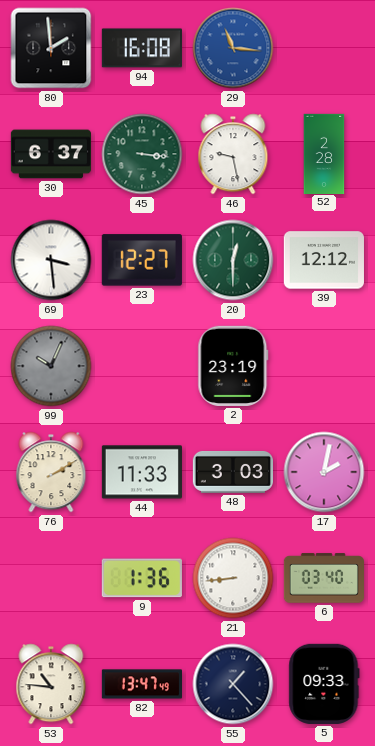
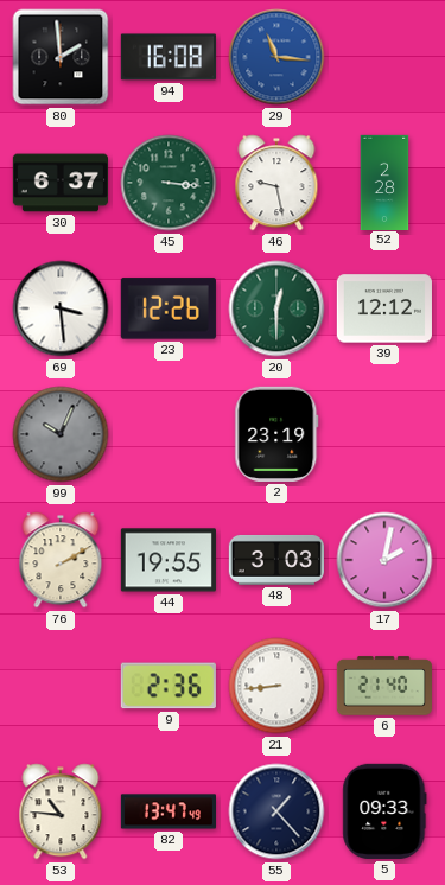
23: 12:27 -> 12:26 (169, 308)
44: 11:33 -> 19:55 (169, 560)
9: 1:36 -> 2:36 (169, 686)
6: 03:40 -> 21:40 (383, 686)
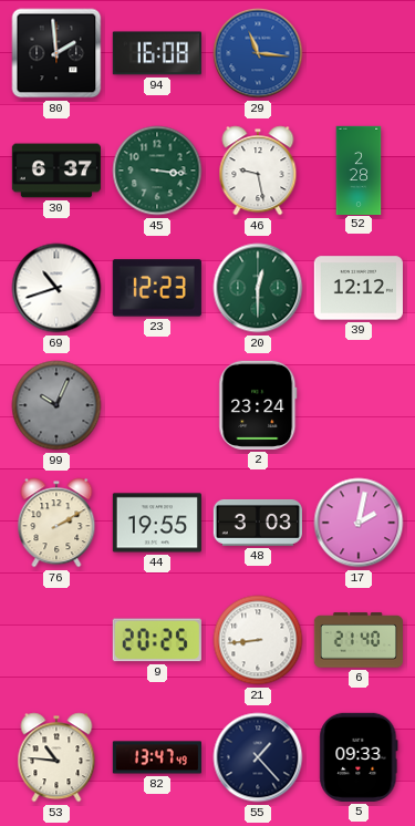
69: 3:29 -> 10:42 (56, 288)
23: 12:26 -> 12:23 (157, 288)
2: 23:19 -> 23:24 (258, 405)
9: 2:36 -> 20:25 (157, 640)
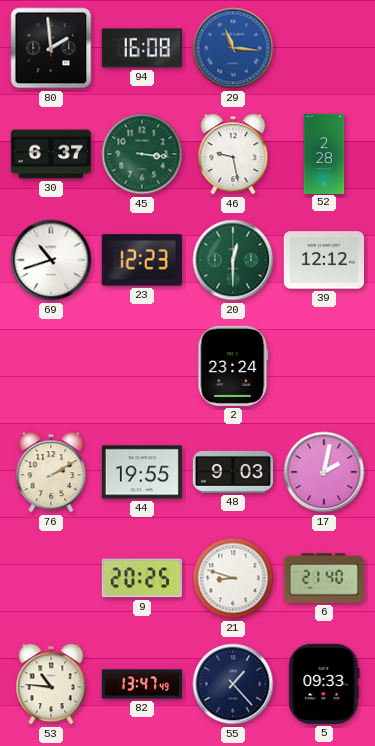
99: 10:04 -> none (56, 405)
48: 3:03 -> 9:03 (232, 472)
21: 8:44 -> 8:48 (233, 578)
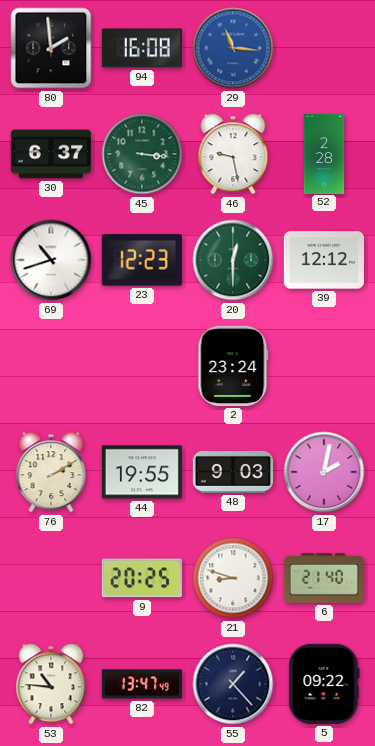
5: 09:33 -> 09:22 (324, 684)
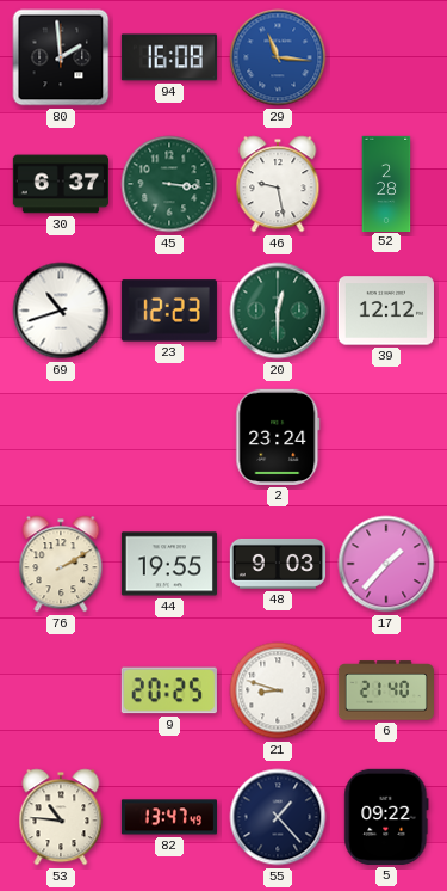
17: 2:02 -> 1:37 (386, 564)
